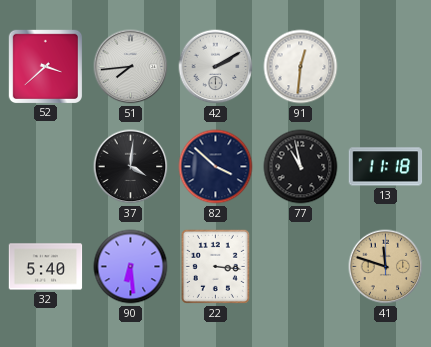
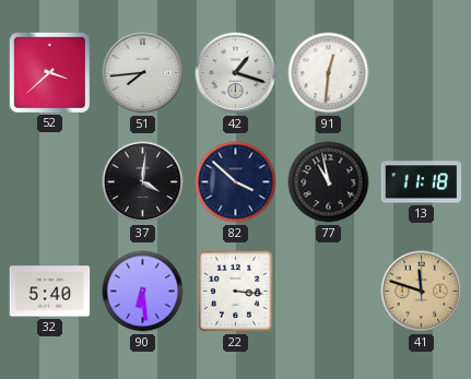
42: 2:10 -> 1:18 (236, 73)
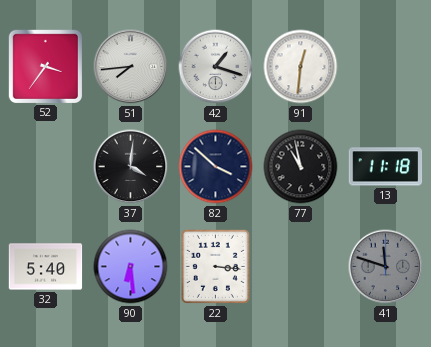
52: 3:38 -> 3:36 (45, 66)
41 dial: champagne -> grey (386, 267)
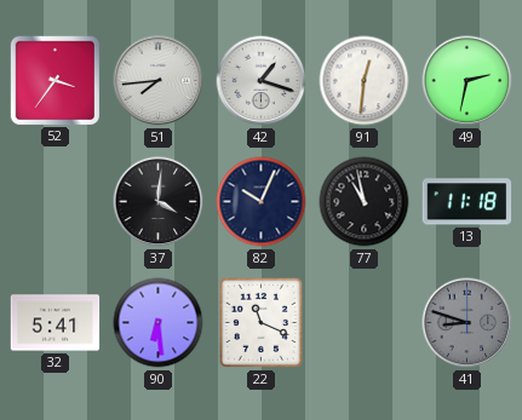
49: none -> 2:32 (467, 81)
82: 3:52 -> 10:04 (262, 202)
32: 5:40 -> 5:41 (56, 323)
22: 3:16 -> 11:19 (260, 322)
41: 11:48 -> 8:48 (467, 323)
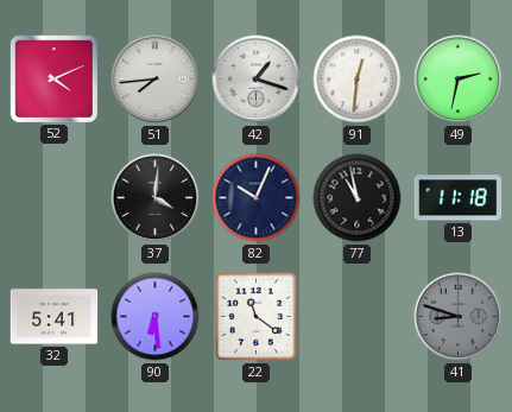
52: 3:36 -> 4:11 (53, 78)
22: 11:19 -> 11:21 (255, 316)
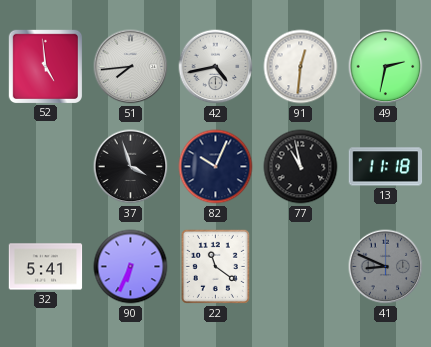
52: 4:11 -> 4:59 (45, 66)
42: 1:18 -> 4:43 (216, 67)
37: 4:01 -> 3:57 (131, 167)
90: 6:29 -> 6:34 (131, 267)
41: 8:48 -> 8:49 (386, 267)
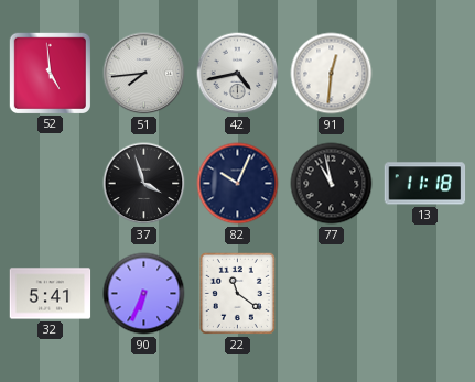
49: 2:32 -> none (386, 67)
41: 8:49 -> none (386, 267)
